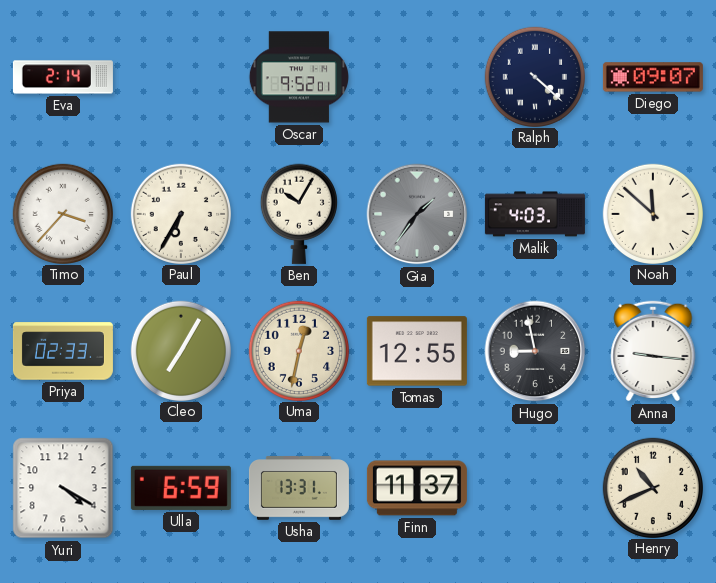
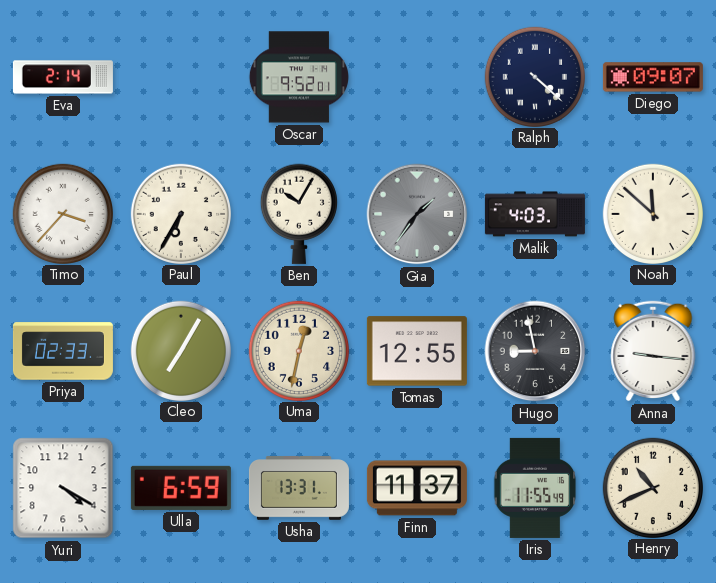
Iris: none -> 11:55 (535, 488)
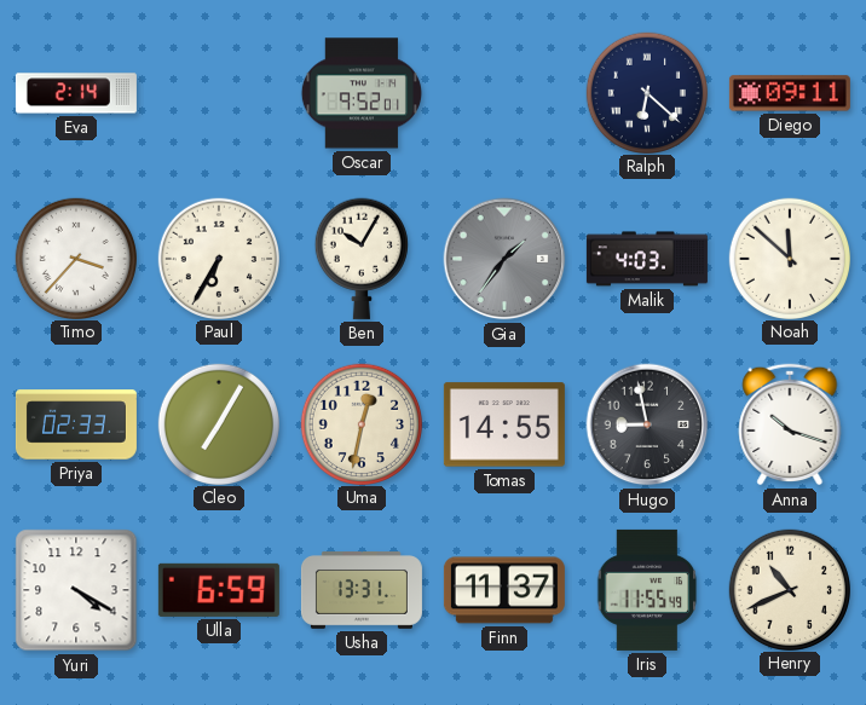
Ralph: 4:22 -> 6:22 (646, 92)
Diego: 09:07 -> 09:11 (790, 93)
Tomas: 12:55 -> 14:55 (504, 424)
Anna: 9:16 -> 10:18 (790, 424)
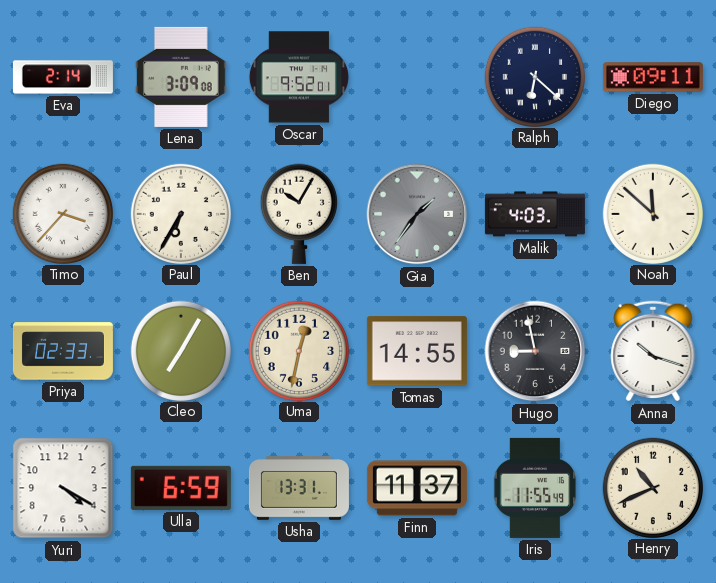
Lena: none -> 3:09 (181, 77)
